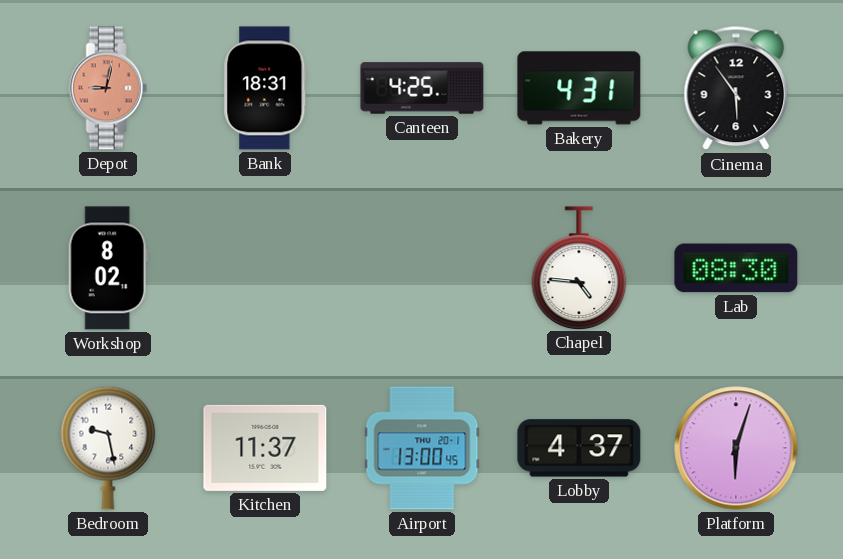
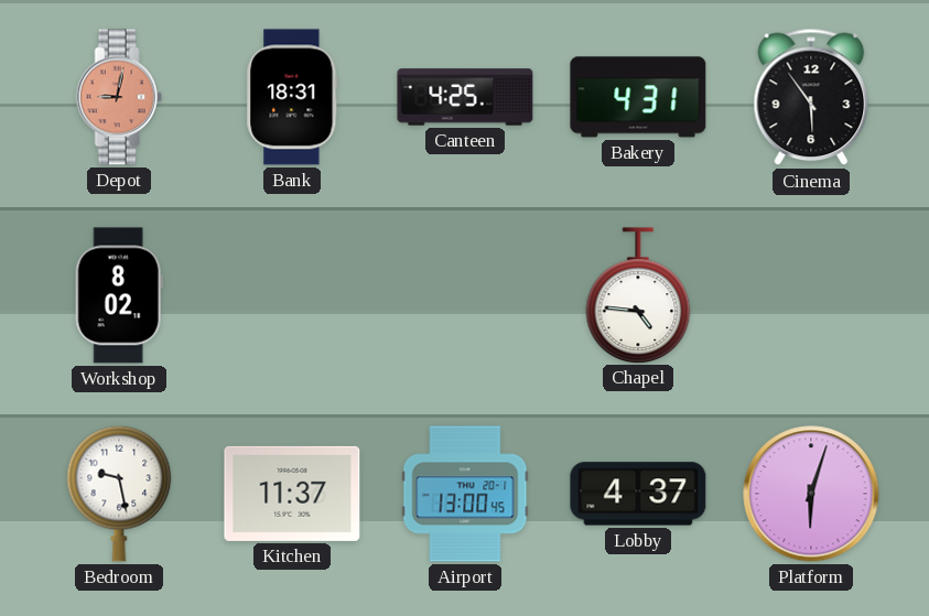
Lab: 08:30 -> none (736, 268)
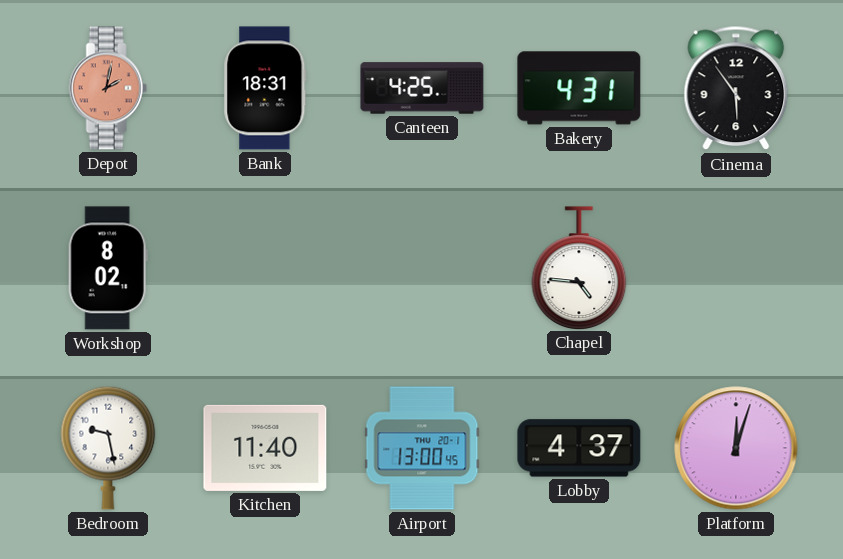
Depot: 9:02 -> 2:02 (108, 88)
Kitchen: 11:37 -> 11:40 (265, 448)
Platform: 6:03 -> 12:03 (736, 448)
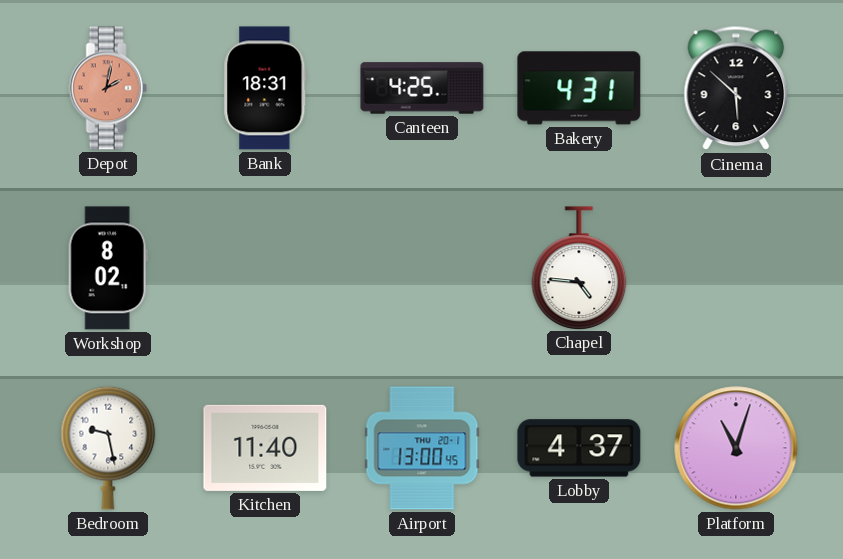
Cinema: 5:54 -> 5:52 (736, 88)
Platform: 12:03 -> 11:03 (736, 448)
